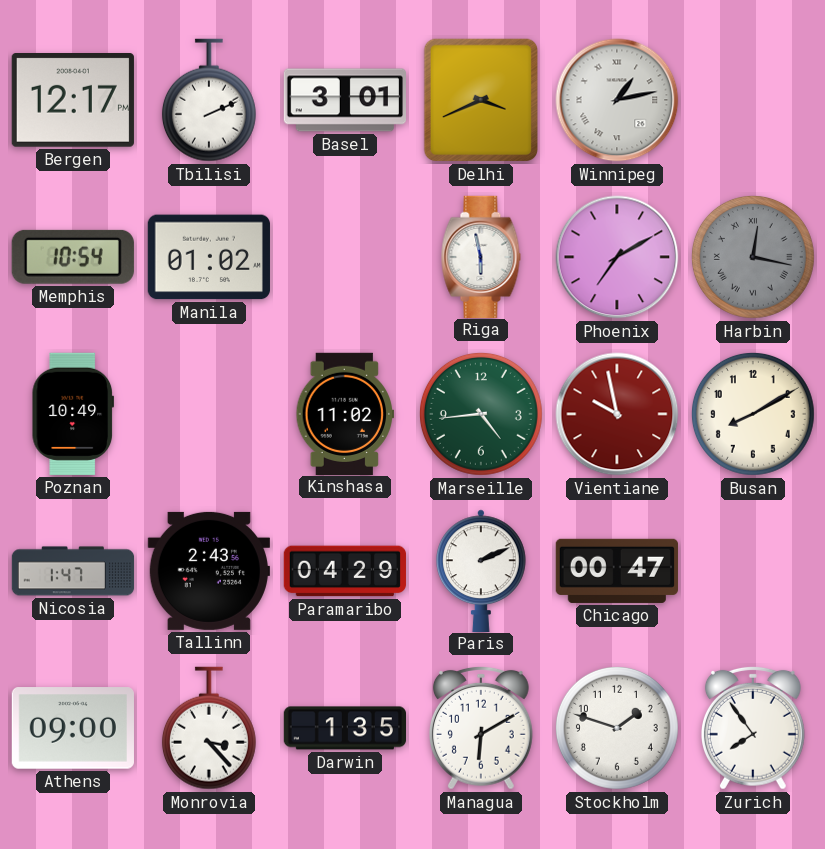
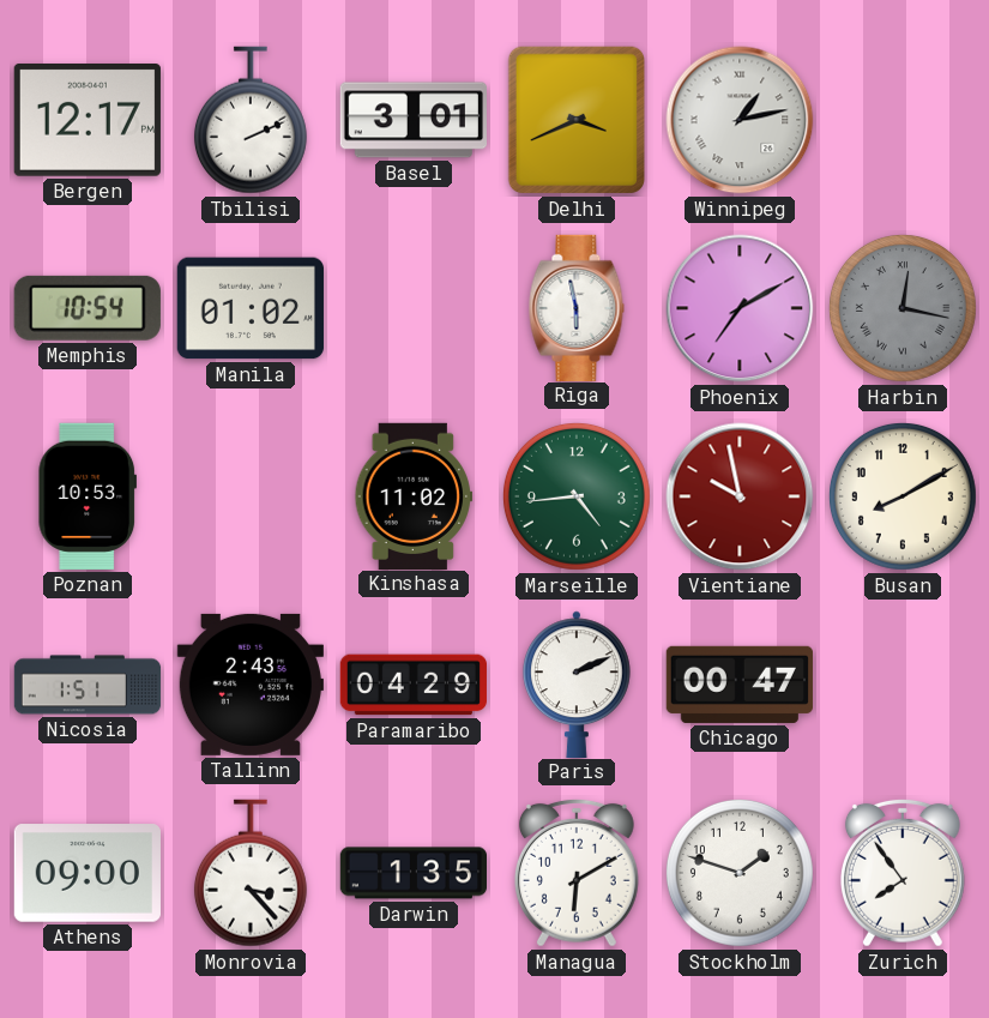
Poznan: 10:49 -> 10:53 (86, 496)
Nicosia: 1:47 -> 1:51 (88, 685)
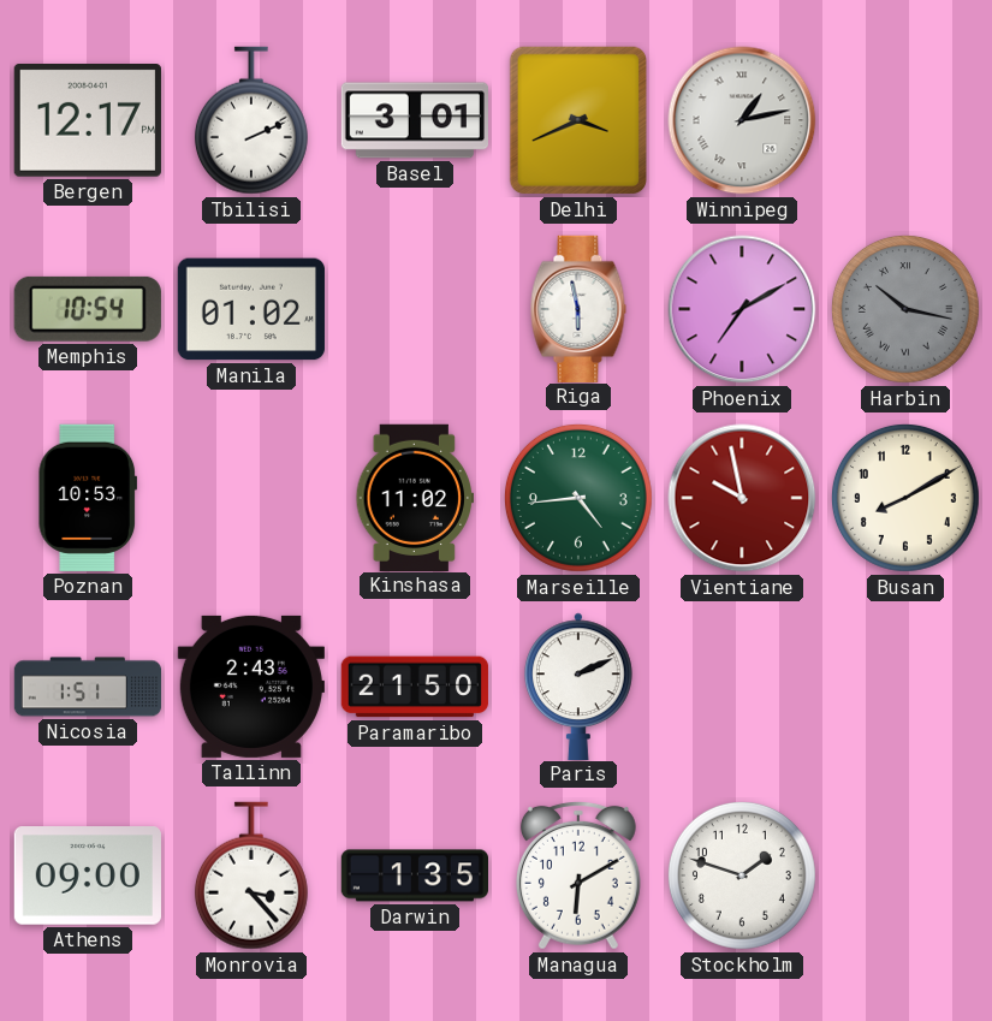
Harbin: 12:17 -> 10:17 (905, 309)
Paramaribo: 04:29 -> 21:50 (415, 687)
Chicago: 00:47 -> none (740, 685)
Zurich: 7:54 -> none (903, 873)
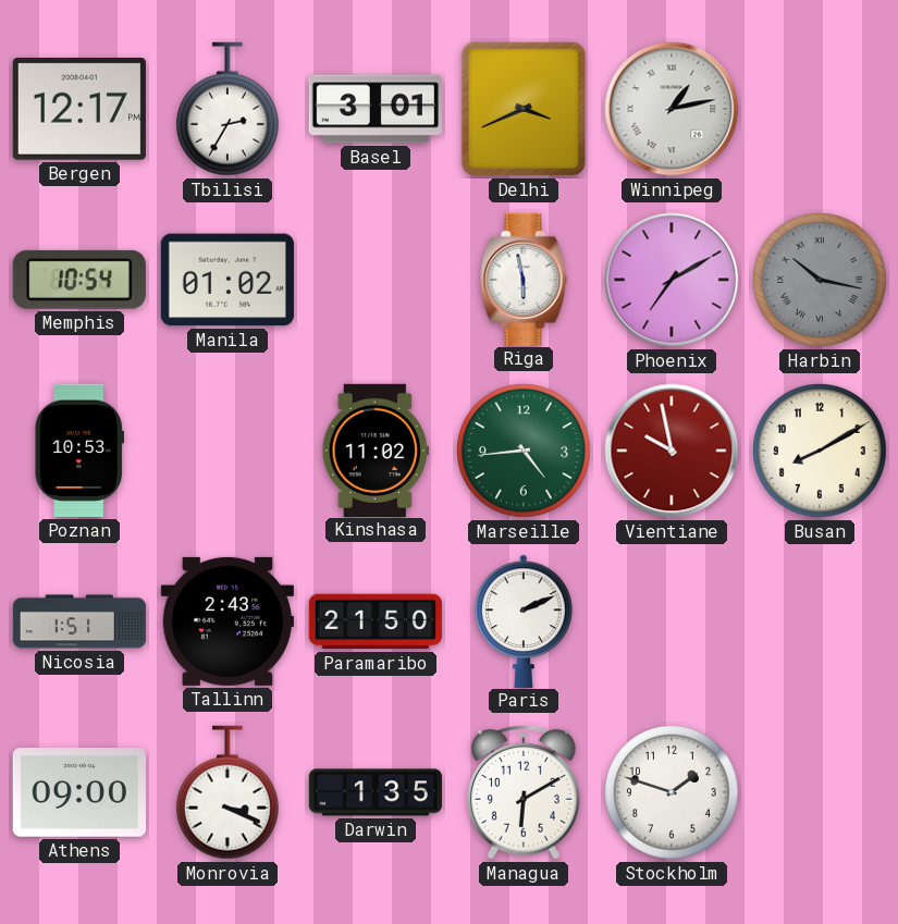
Tbilisi: 2:11 -> 2:35 (227, 109)
Monrovia: 3:23 -> 3:19 (227, 792)
